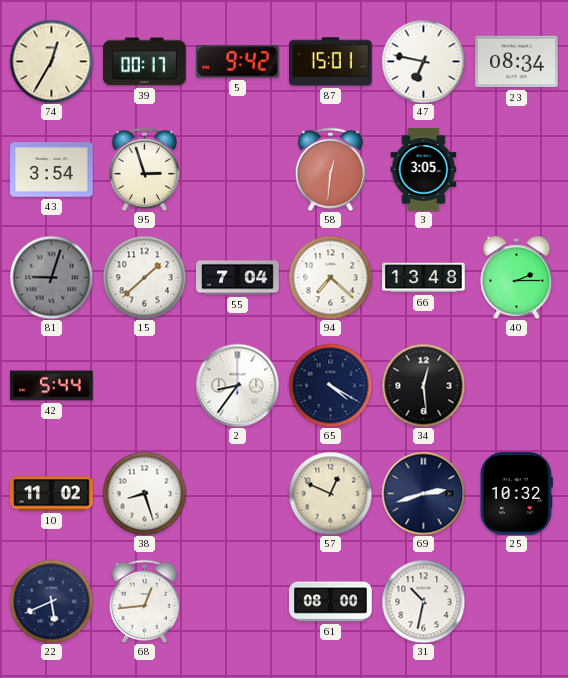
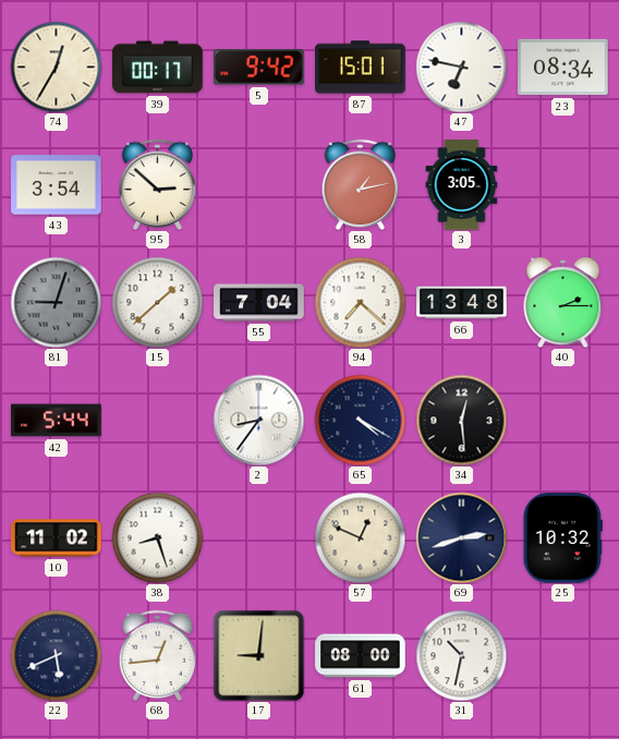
95: 2:57 -> 2:52 (158, 184)
58: 12:31 -> 1:13 (361, 184)
17: none -> 9:01 (258, 655)
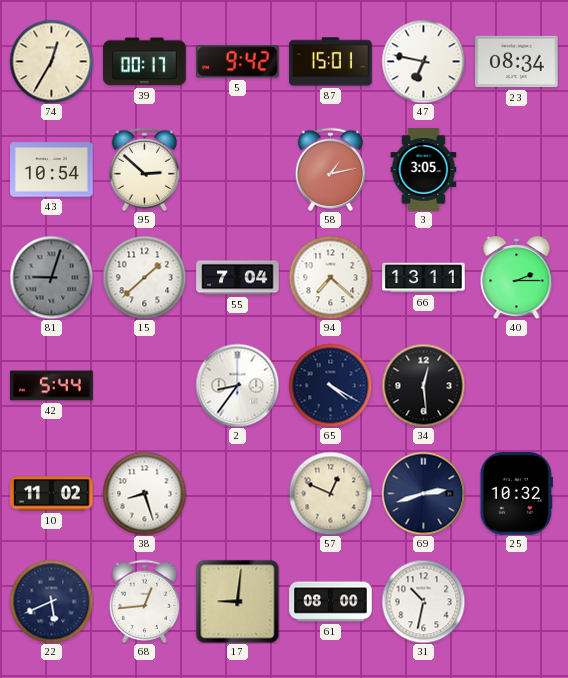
43: 3:54 -> 10:54 (52, 170)
66: 13:48 -> 13:11 (424, 278)
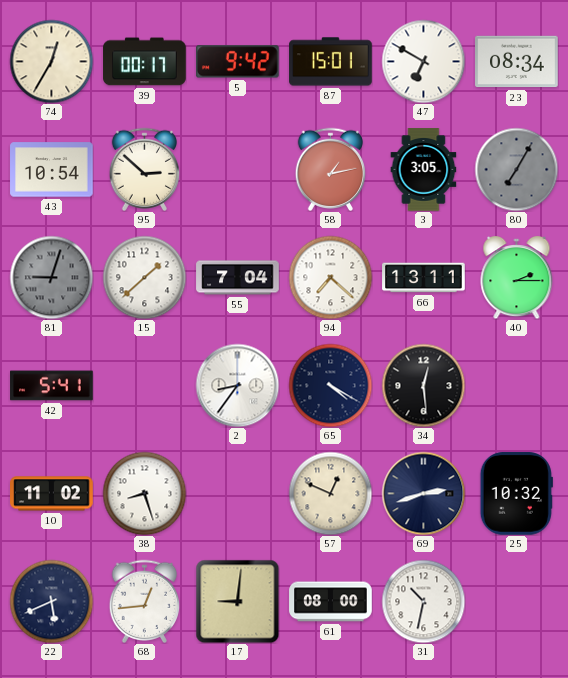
47: 6:47 -> 6:50 (423, 61)
80: none -> 7:05 (516, 169)
42: 5:44 -> 5:41 (52, 386)
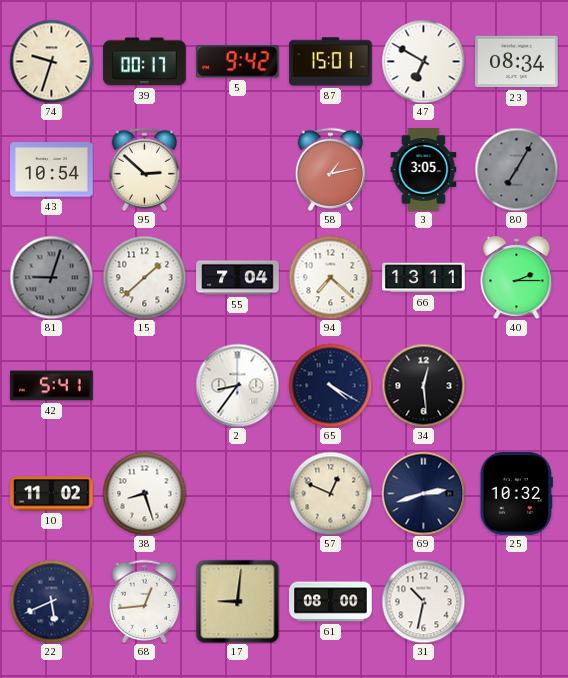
74: 12:35 -> 9:33 (51, 61)
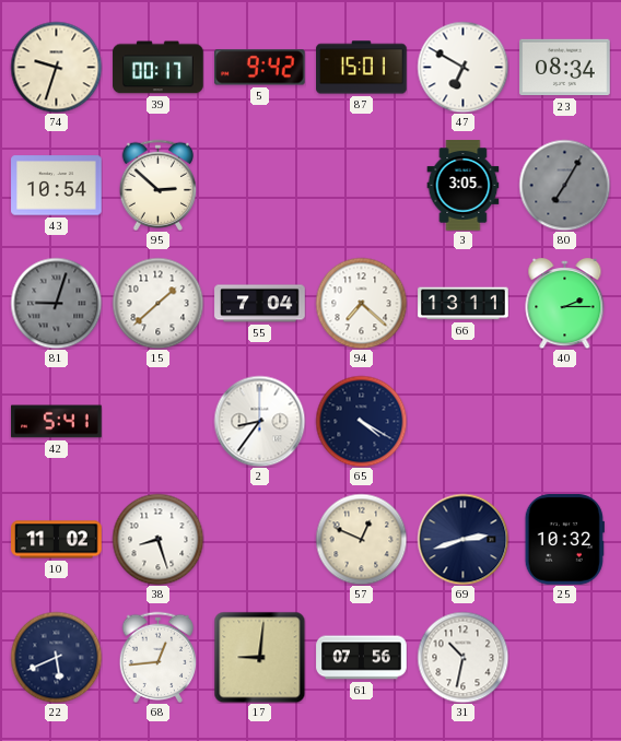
58: 1:13 -> none (331, 169)
34: 12:29 -> none (423, 385)
61: 08:00 -> 07:56 (362, 658)
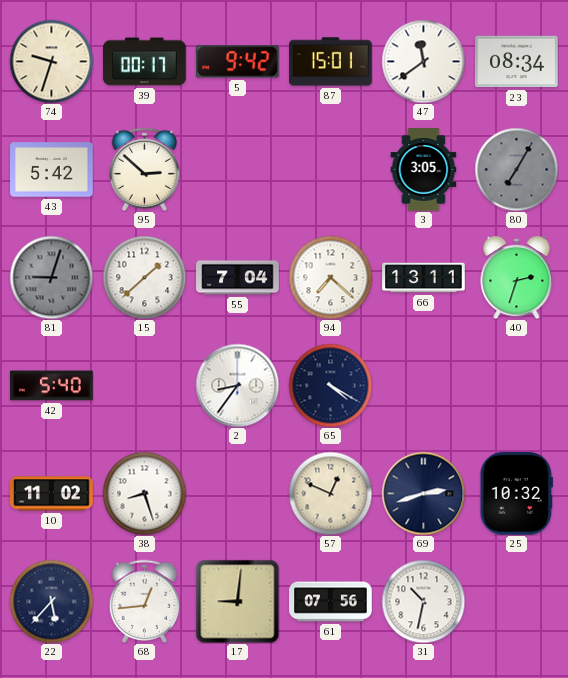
47: 6:50 -> 11:39 (423, 61)
43: 10:54 -> 5:42 (52, 170)
40: 2:15 -> 2:33 (517, 278)
42: 5:41 -> 5:40 (52, 386)
22: 5:41 -> 5:37 (51, 601)
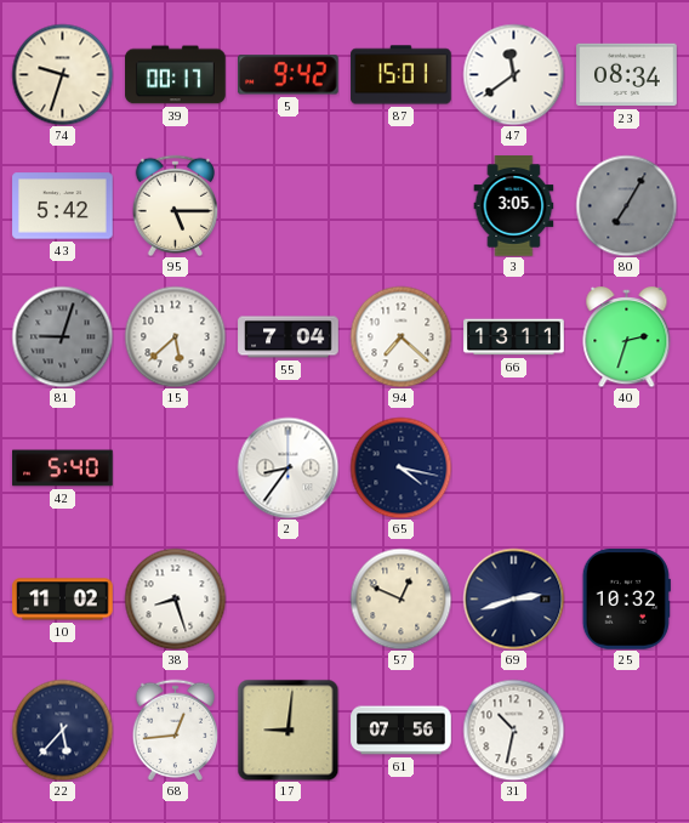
95: 2:52 -> 5:15 (176, 205)
15: 1:38 -> 5:38 (175, 336)
65: 4:20 -> 4:17 (400, 467)
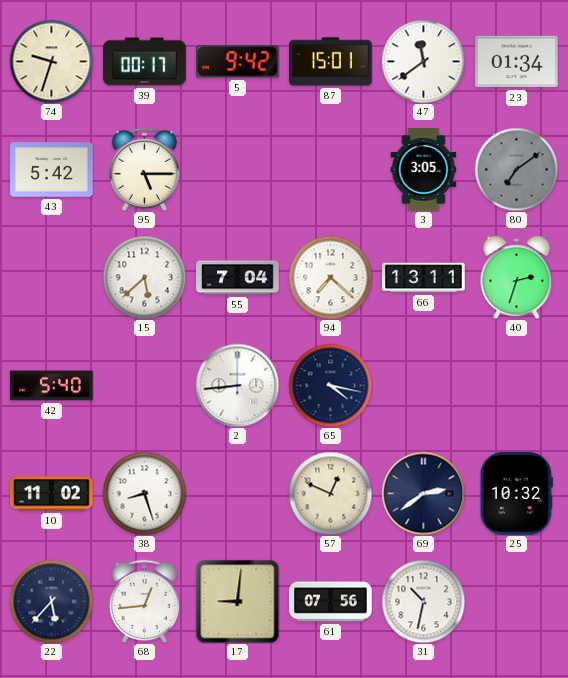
23: 08:34 -> 01:34 (517, 62)
80: 7:05 -> 7:09 (516, 169)
81: 9:03 -> none (62, 336)
2: 8:36 -> 8:44 (237, 385)
69: 2:42 -> 2:39 (423, 493)
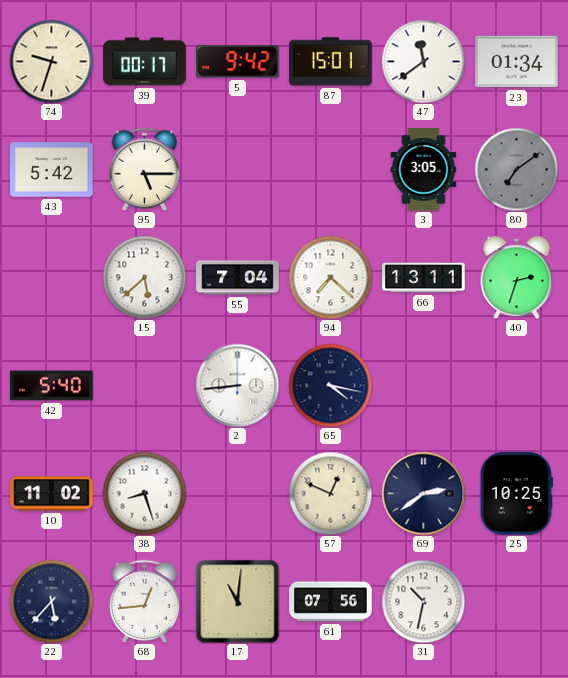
25: 10:32 -> 10:25 (516, 494)
17: 9:01 -> 11:01 (237, 601)
